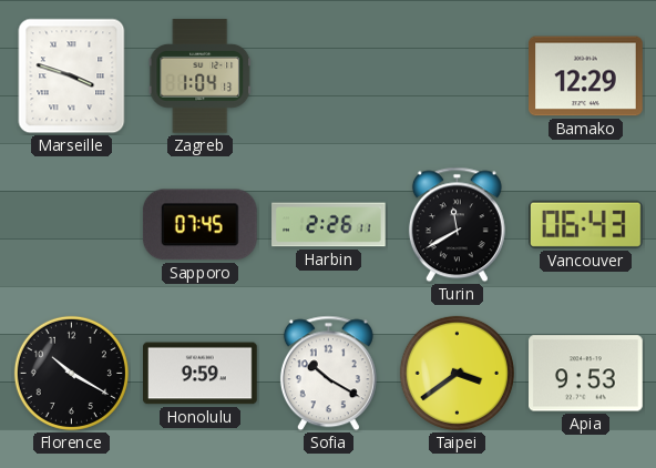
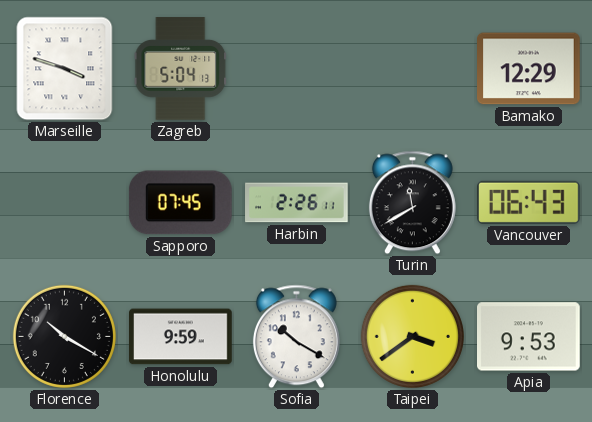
Zagreb: 1:04 -> 5:04 (181, 69)
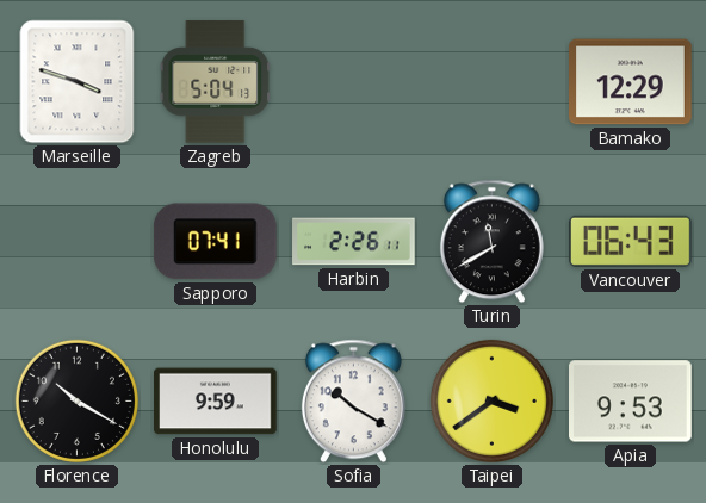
Sapporo: 07:45 -> 07:41 (215, 242)
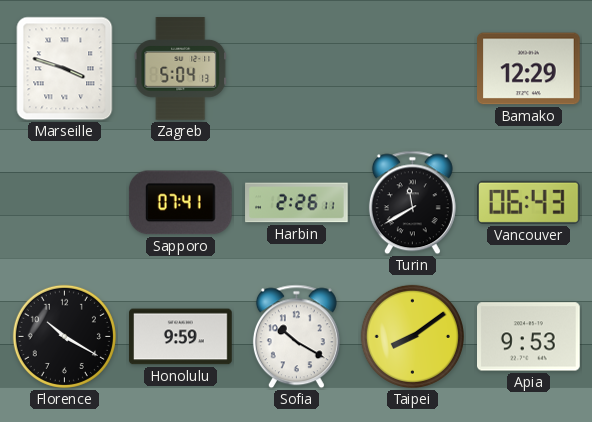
Taipei: 3:39 -> 8:09 (412, 336)
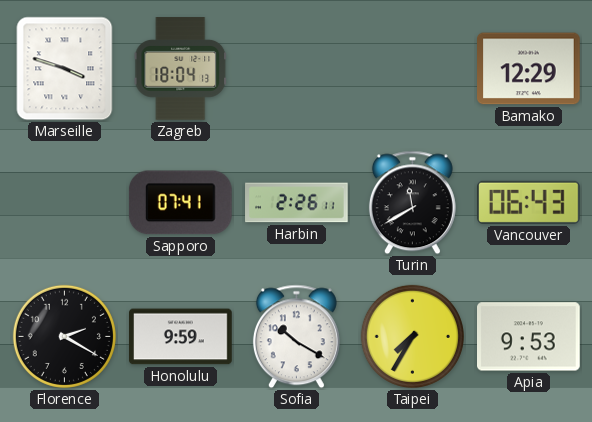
Zagreb: 5:04 -> 18:04 (181, 69)
Florence: 10:20 -> 2:20 (64, 336)
Taipei: 8:09 -> 7:35 (412, 336)
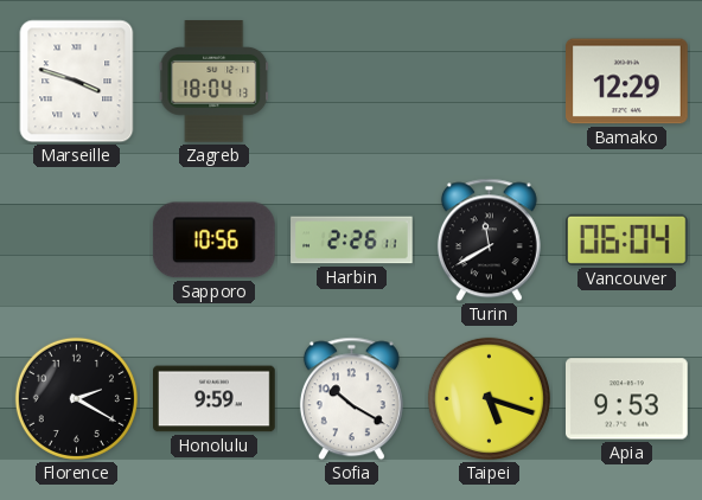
Sapporo: 07:41 -> 10:56 (213, 241)
Vancouver: 06:43 -> 06:04 (627, 239)
Taipei: 7:35 -> 5:18 (489, 398)
